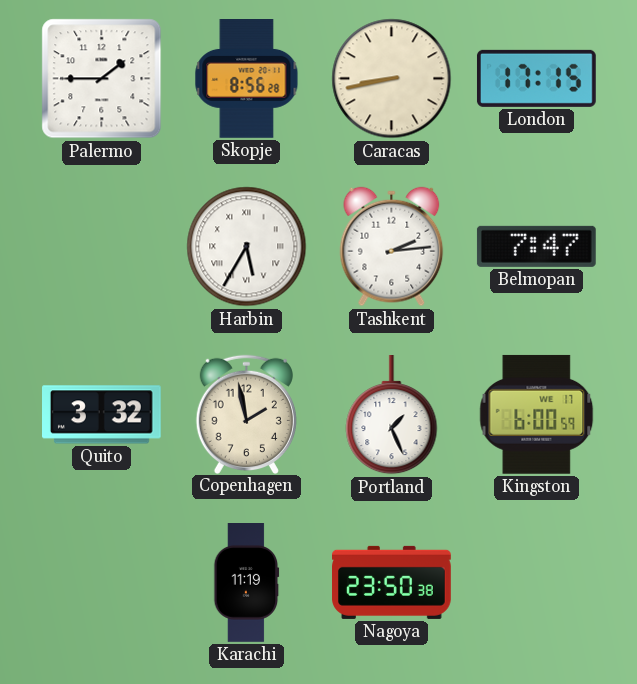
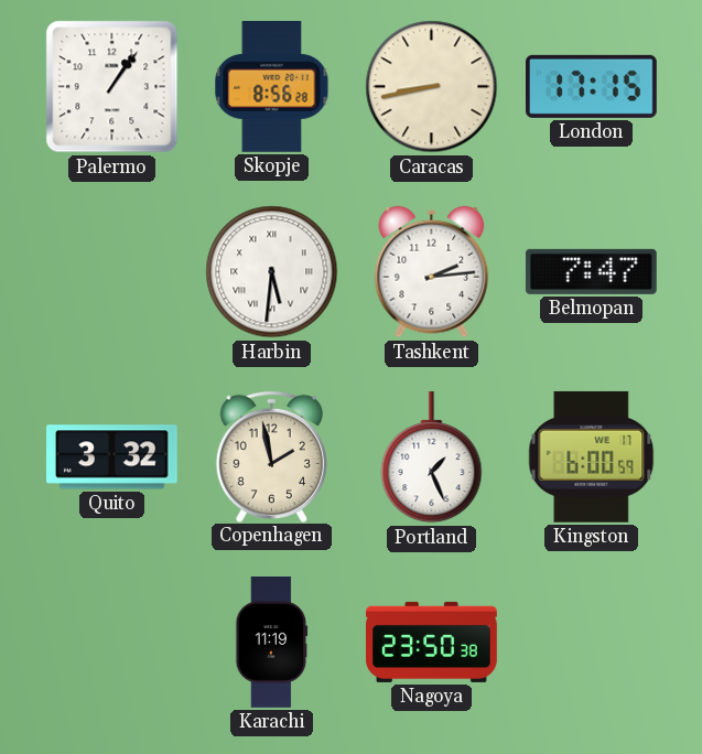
Palermo: 1:45 -> 1:06 (112, 87)
Harbin: 5:35 -> 5:31 (272, 272)
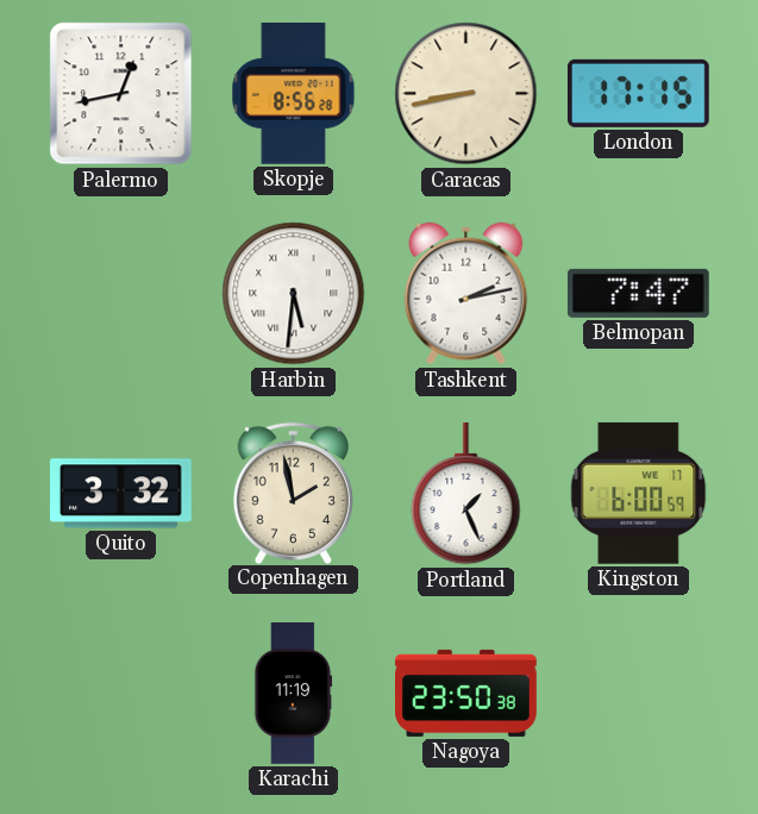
Palermo: 1:06 -> 12:43 (121, 94)
Tashkent: 2:14 -> 2:13 (466, 294)
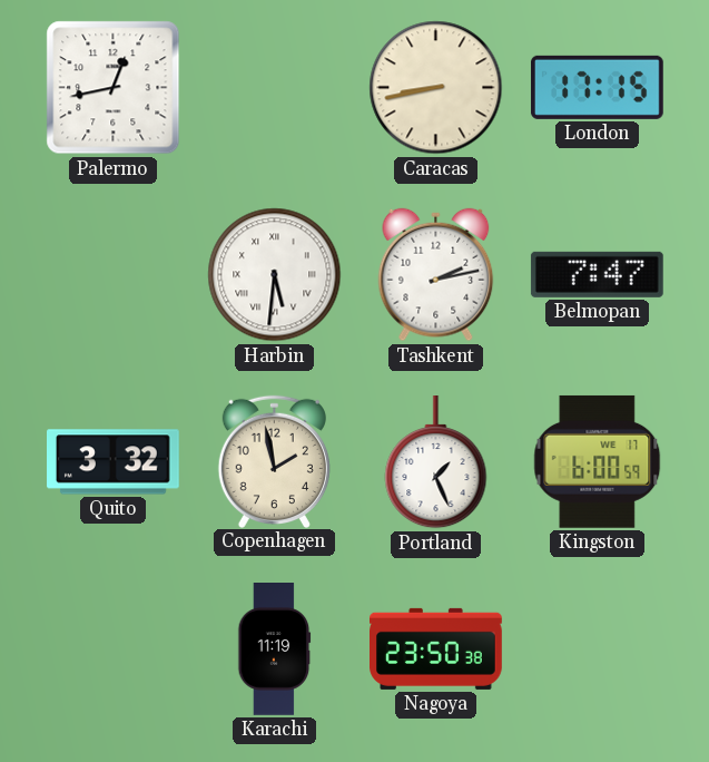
Skopje: 8:56 -> none (294, 94)
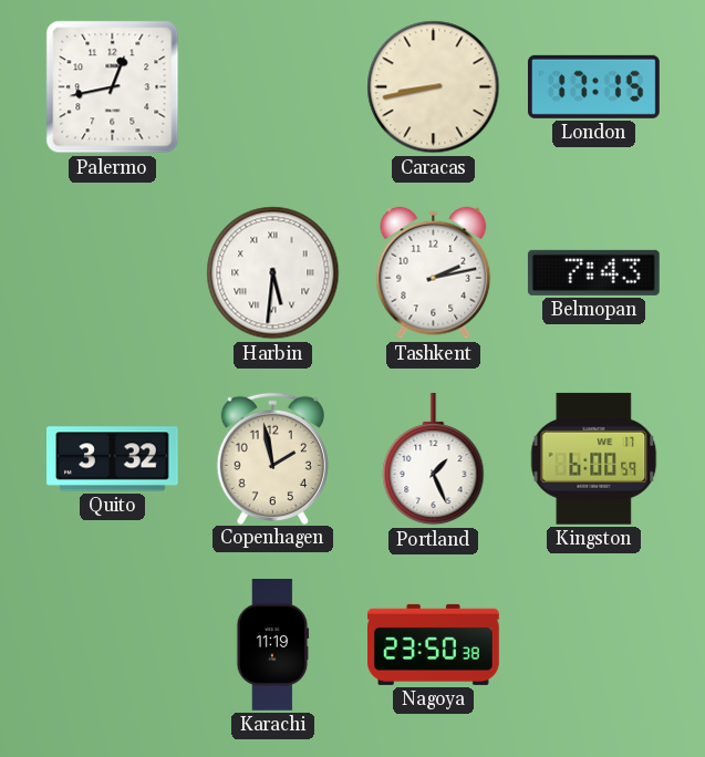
Belmopan: 7:47 -> 7:43 (593, 272)
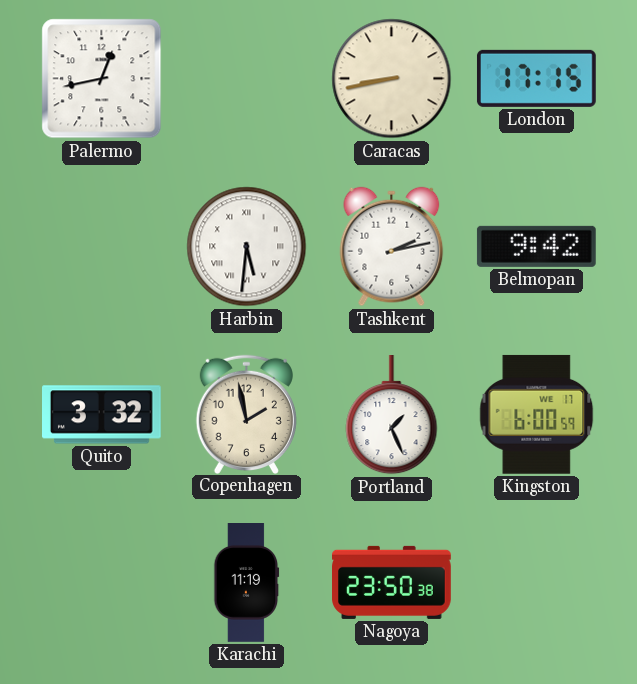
Belmopan: 7:43 -> 9:42 (536, 246)
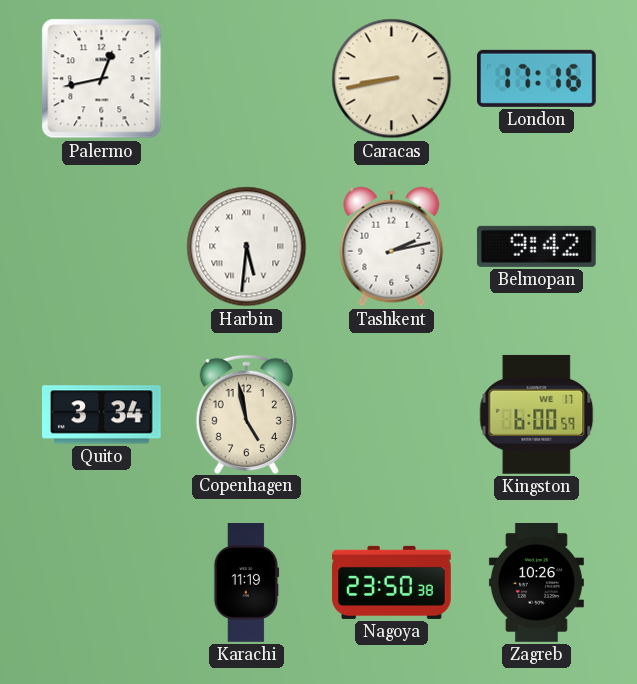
London: 17:15 -> 17:16 (536, 78)
Quito: 3:32 -> 3:34 (102, 415)
Copenhagen: 1:58 -> 4:58 (246, 414)
Portland: 1:26 -> none (392, 416)
Zagreb: none -> 10:26 (536, 583)
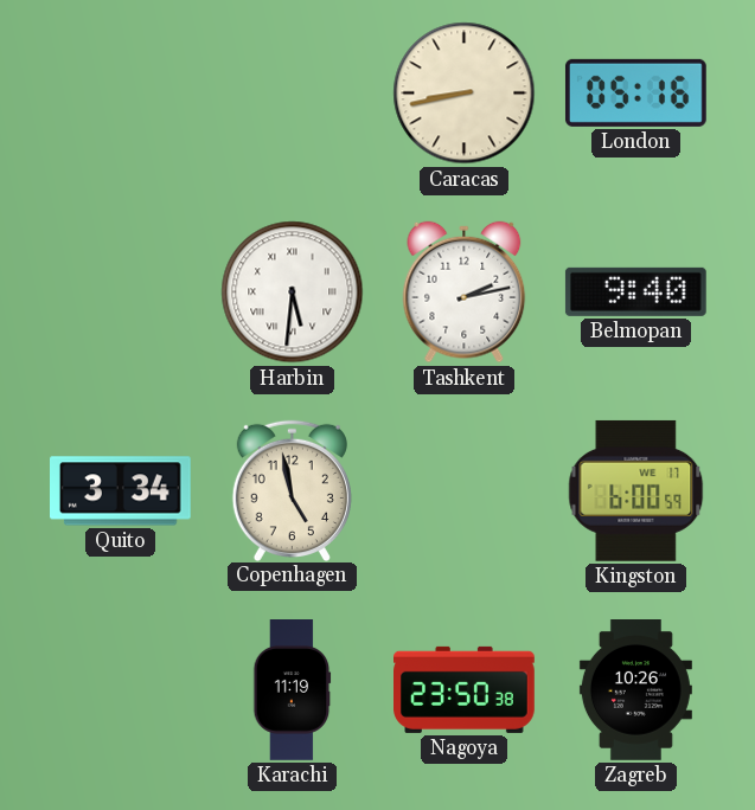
Palermo: 12:43 -> none (102, 79)
London: 17:16 -> 05:16 (635, 92)
Belmopan: 9:42 -> 9:40 (635, 291)
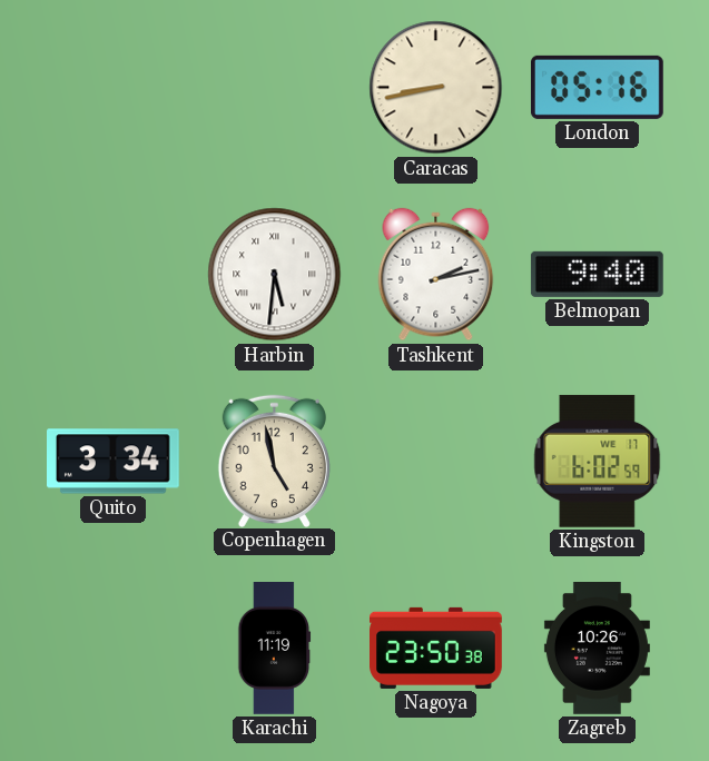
Kingston: 6:00 -> 6:02 (598, 461)
